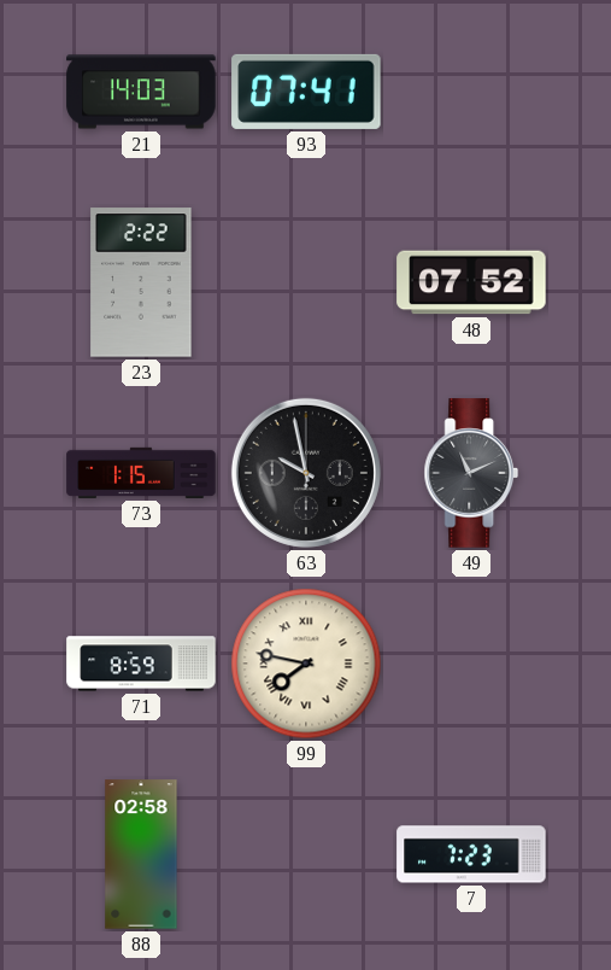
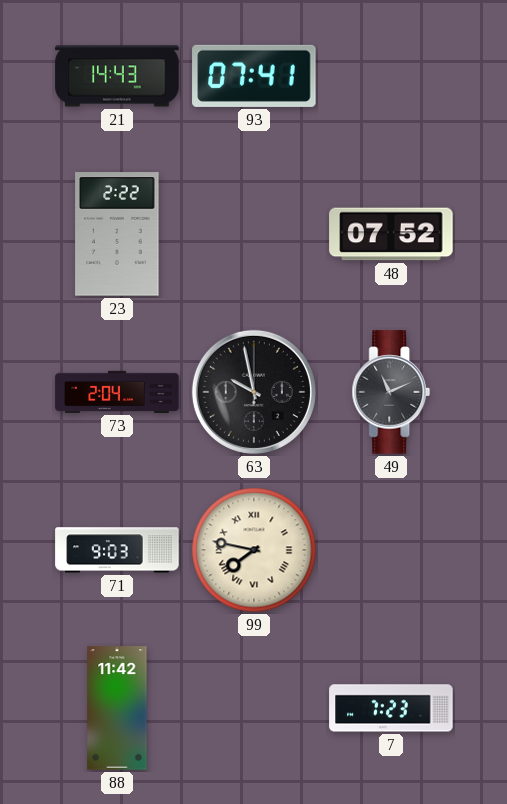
21: 14:03 -> 14:43 (117, 76)
73: 1:15 -> 2:04 (117, 392)
71: 8:59 -> 9:03 (117, 550)
88: 02:58 -> 11:42 (117, 708)
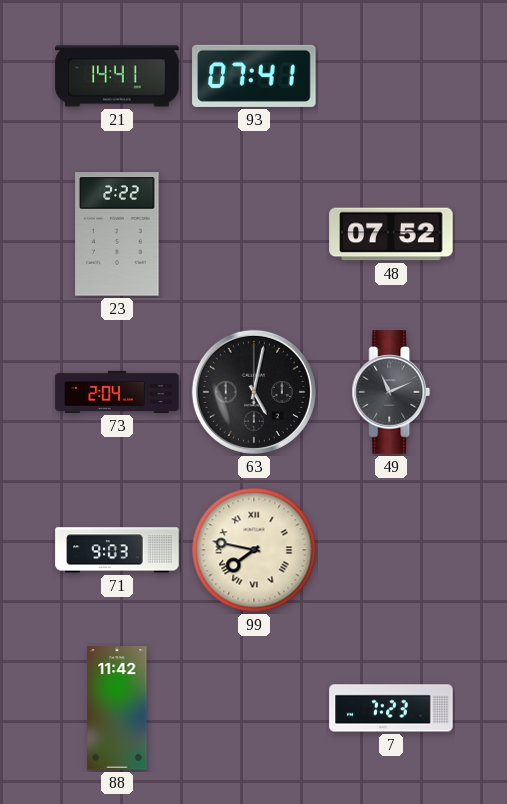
21: 14:43 -> 14:41 (117, 76)
63: 9:58 -> 5:02 (254, 392)
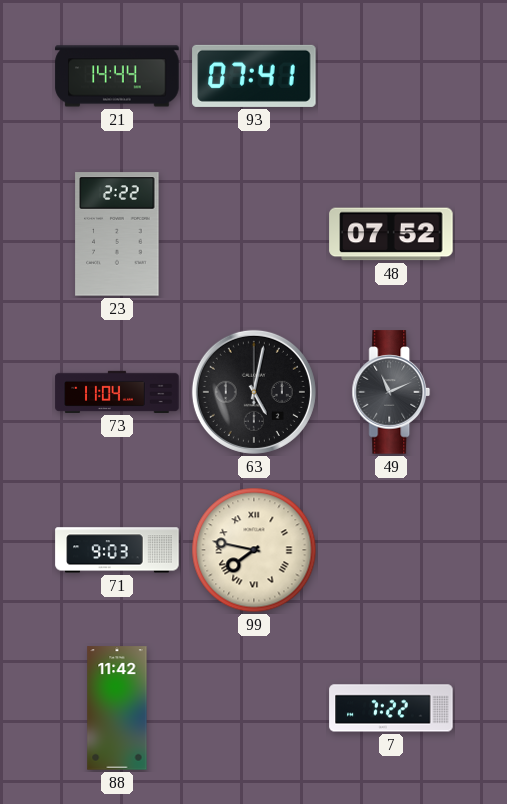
21: 14:41 -> 14:44 (117, 76)
73: 2:04 -> 11:04 (117, 392)
7: 7:23 -> 7:22 (391, 708)
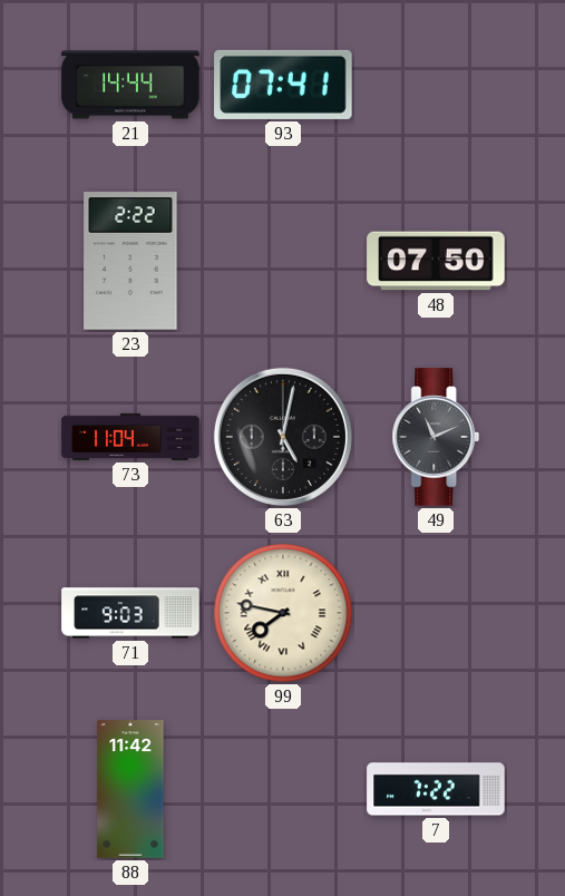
48: 07:52 -> 07:50 (436, 261)
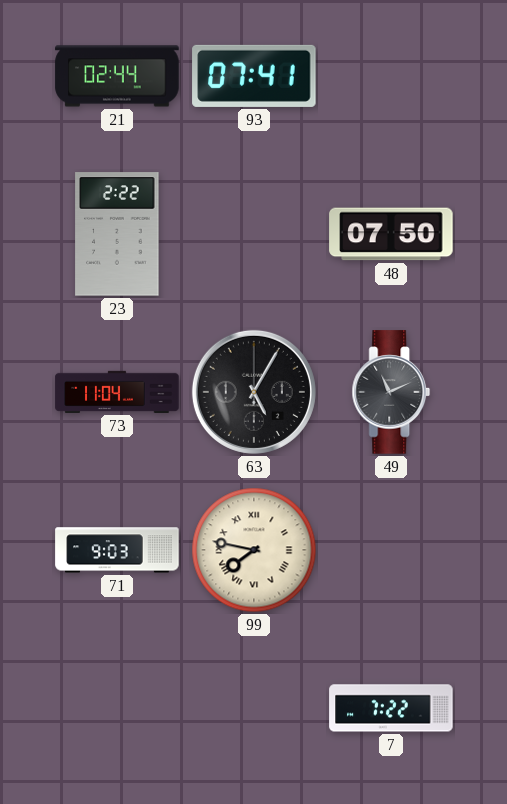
21: 14:44 -> 02:44 (117, 76)
63: 5:02 -> 5:05 (254, 392)
88: 11:42 -> none (130, 789)
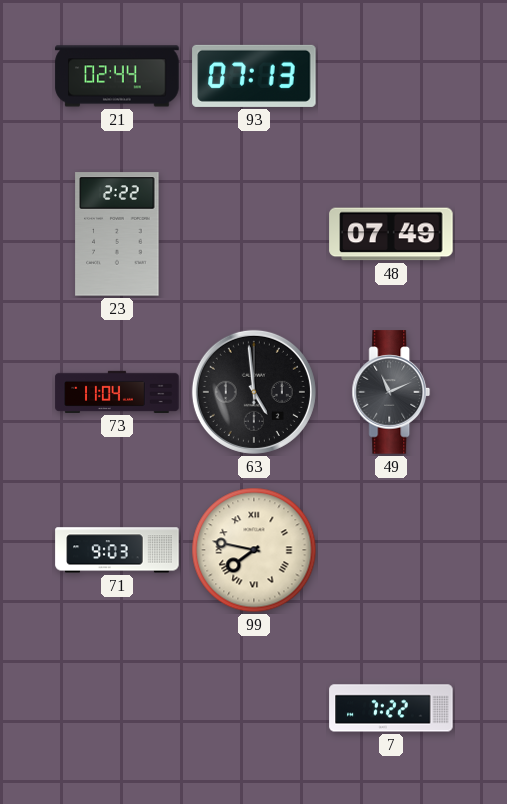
93: 07:41 -> 07:13 (254, 76)
48: 07:50 -> 07:49 (391, 234)
63: 5:05 -> 4:59 (254, 392)
